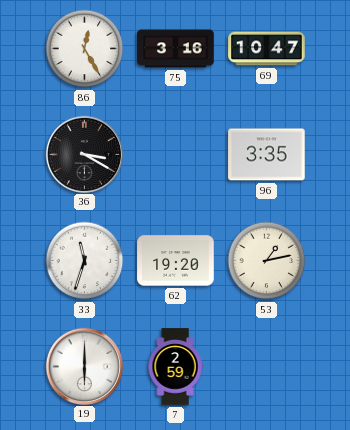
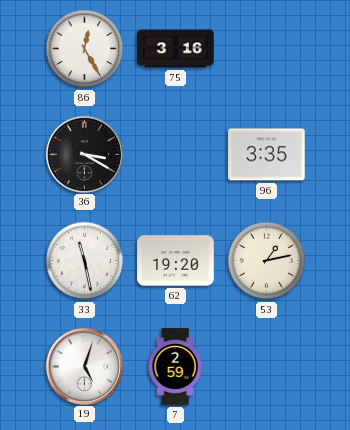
69: 10:47 -> none (267, 49)
33: 11:33 -> 11:28 (85, 261)
19: 6:00 -> 5:03 (84, 366)
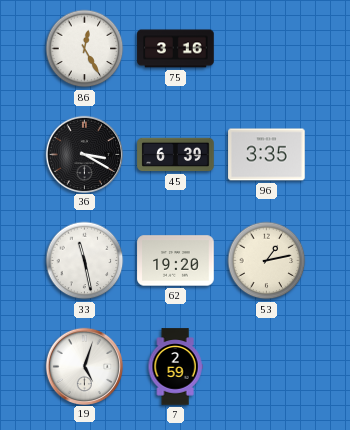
45: none -> 6:39 (176, 155)
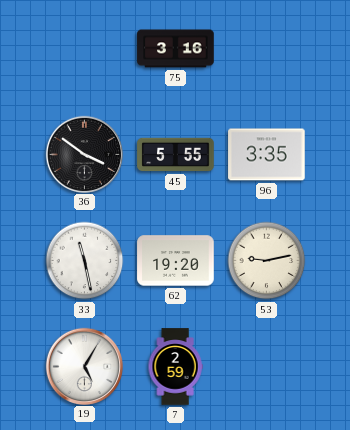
86: 12:25 -> none (85, 49)
36: 3:20 -> 3:51 (84, 154)
45: 6:39 -> 5:55 (176, 155)
53: 1:13 -> 9:13 (267, 261)
19: 5:03 -> 5:05 (84, 366)
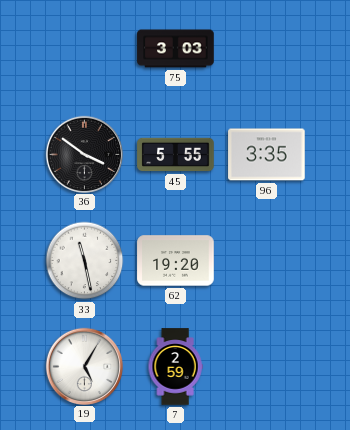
75: 3:16 -> 3:03 (176, 49)
53: 9:13 -> none (267, 261)
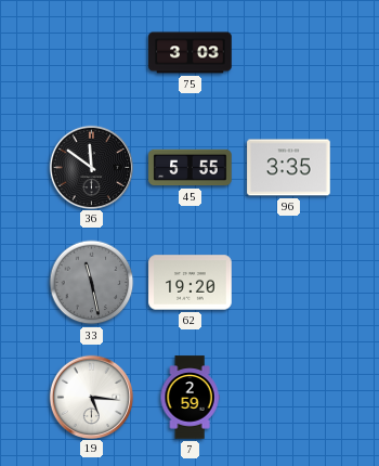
36: 3:51 -> 11:51 (91, 167)
33 dial: white -> grey (92, 283)
19: 5:05 -> 5:16 (91, 397)
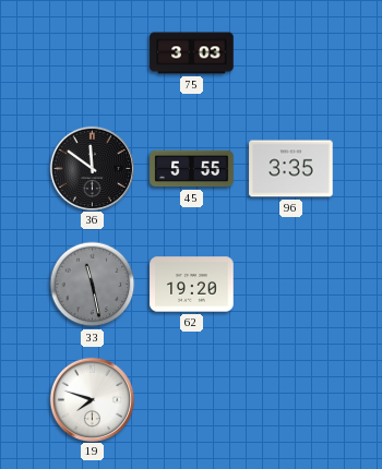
19: 5:16 -> 7:48 (92, 399)
7: 2:59 -> none (190, 398)
